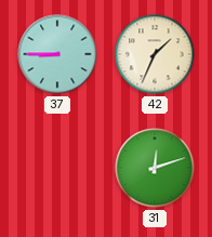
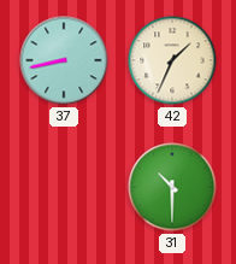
37: 8:45 -> 8:43 (64, 60)
31: 12:12 -> 10:30 (172, 187)
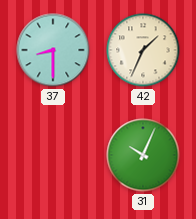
37: 8:43 -> 8:30 (53, 50)
31: 10:30 -> 10:04 (143, 155)
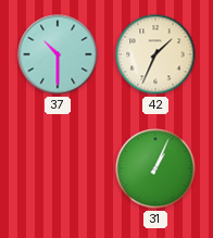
37: 8:30 -> 10:30 (58, 54)
31: 10:04 -> 1:04 (155, 168)
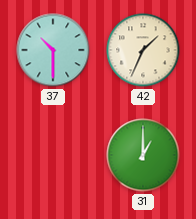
31: 1:04 -> 1:00 (143, 155)
